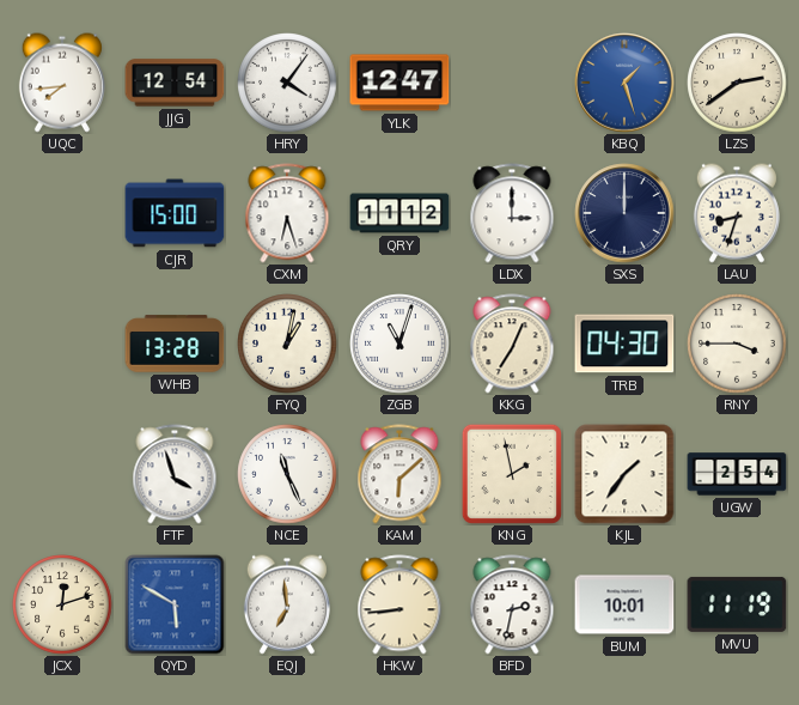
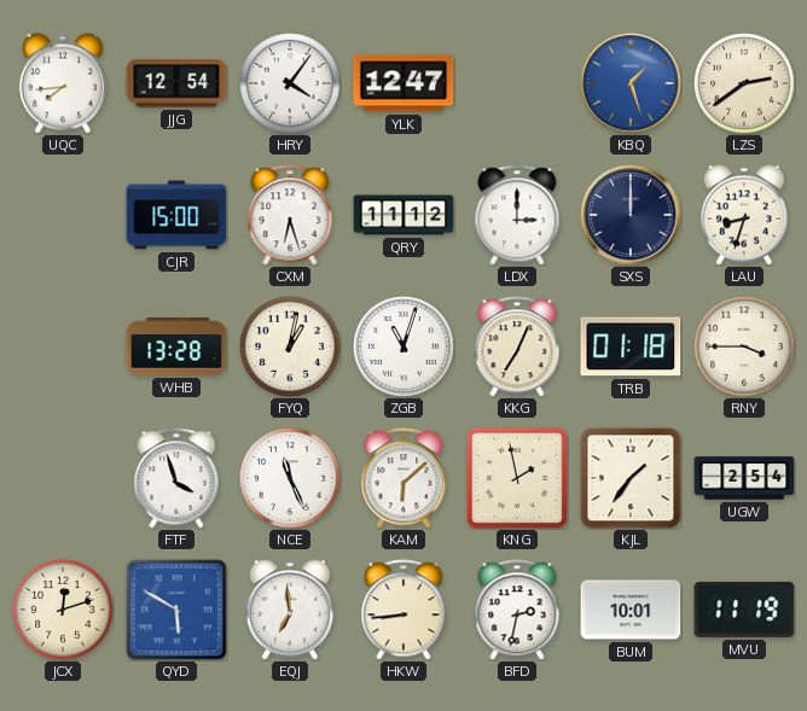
TRB: 04:30 -> 01:18 (631, 346)
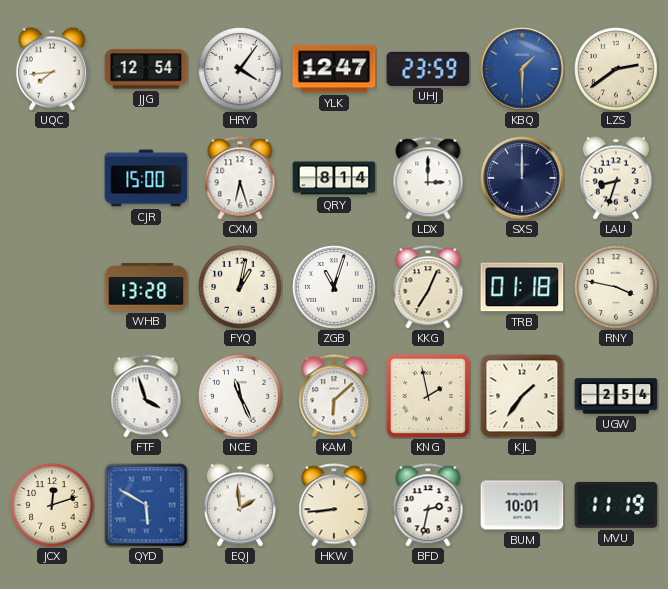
UHJ: none -> 23:59 (428, 69)
KBQ: 1:27 -> 1:30 (522, 69)
QRY: 11:12 -> 8:14 (334, 178)
RNY: 3:45 -> 3:47 (616, 287)
EQJ: 6:59 -> 1:59 (240, 505)
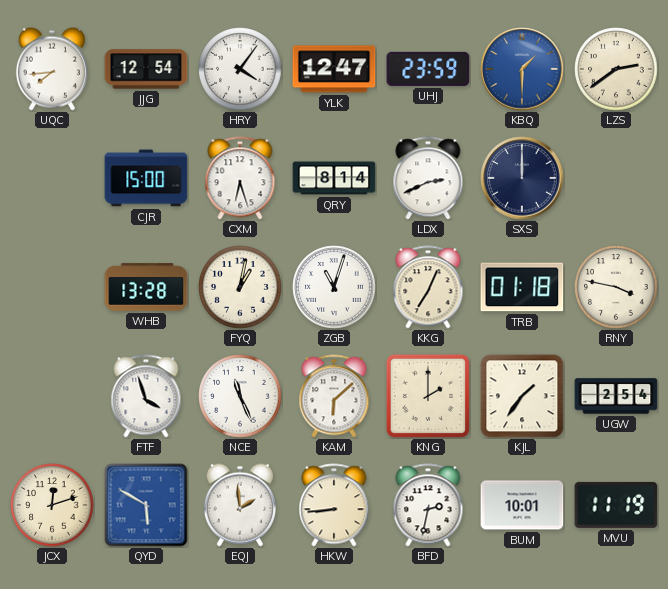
LDX: 3:00 -> 2:41 (428, 178)
LAU: 8:33 -> none (616, 178)
KNG: 1:58 -> 2:00 (428, 396)
